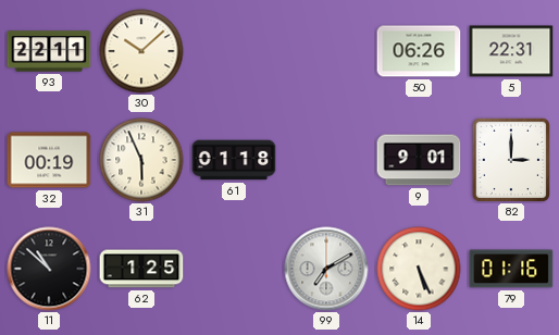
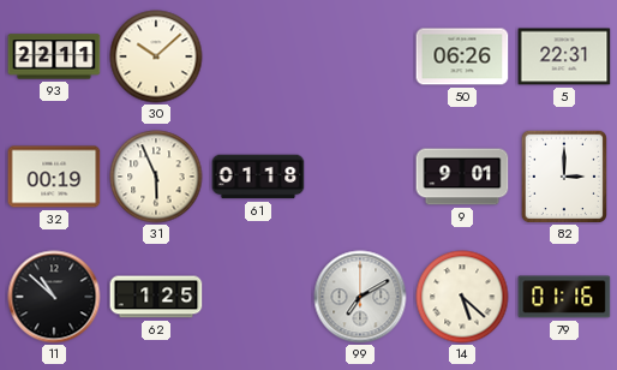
14: 5:26 -> 5:22 (462, 297)
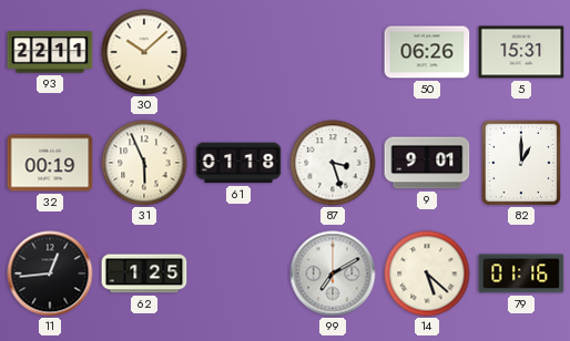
5: 22:31 -> 15:31 (521, 52)
87: none -> 3:27 (333, 163)
82: 3:00 -> 1:00 (520, 162)
11: 10:52 -> 12:44 (50, 273)
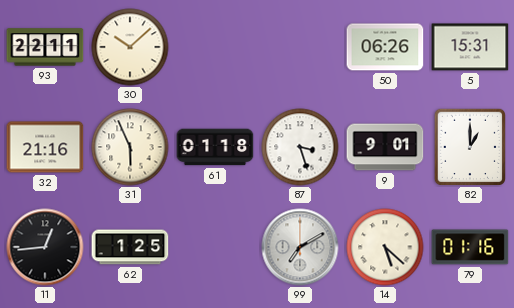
32: 00:19 -> 21:16 (45, 147)
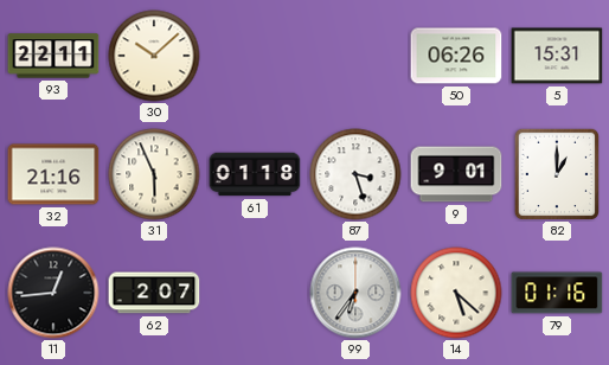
62: 1:25 -> 2:07 (154, 293)
99: 7:10 -> 6:36 (355, 293)
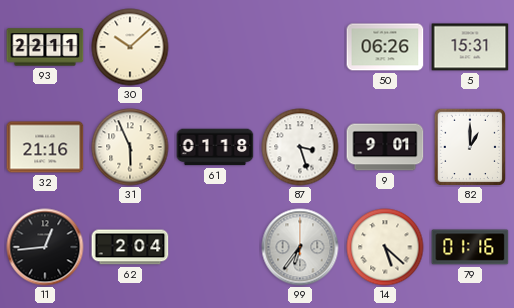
62: 2:07 -> 2:04 (130, 247)
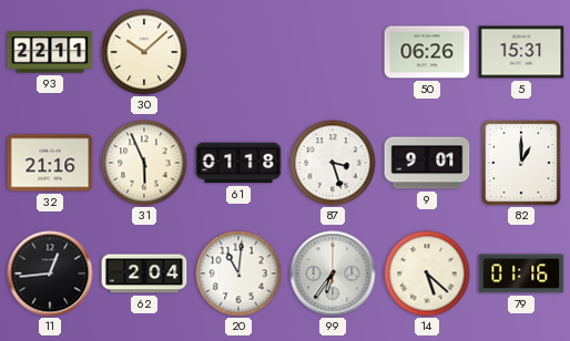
20: none -> 11:01 (238, 273)
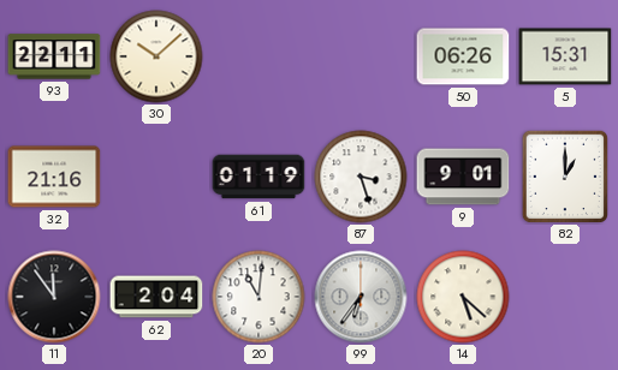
31: 5:56 -> none (144, 163)
61: 01:18 -> 01:19 (259, 177)
11: 12:44 -> 11:54 (54, 297)
79: 01:16 -> none (521, 273)
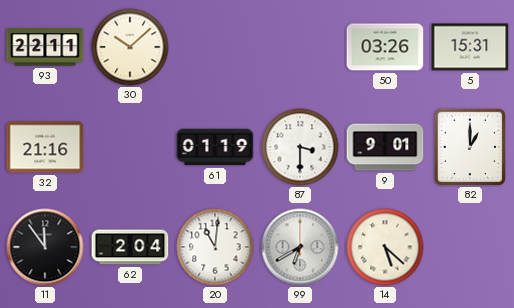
50: 06:26 -> 03:26 (385, 47)
87: 3:27 -> 3:30 (300, 147)
99: 6:36 -> 6:40 (300, 247)
